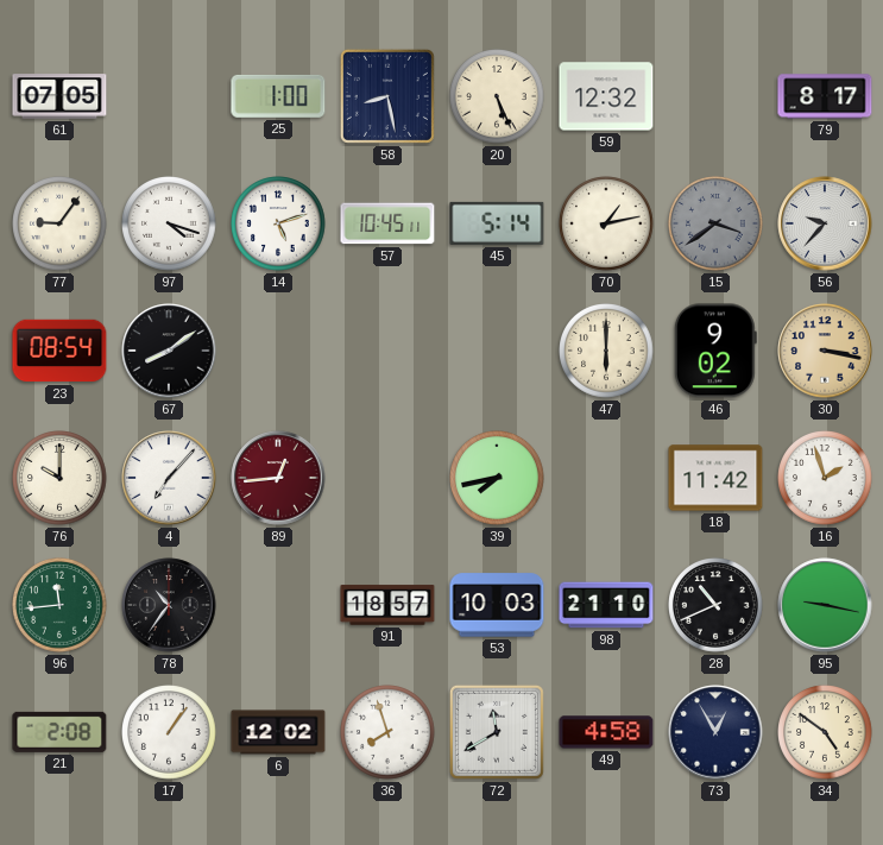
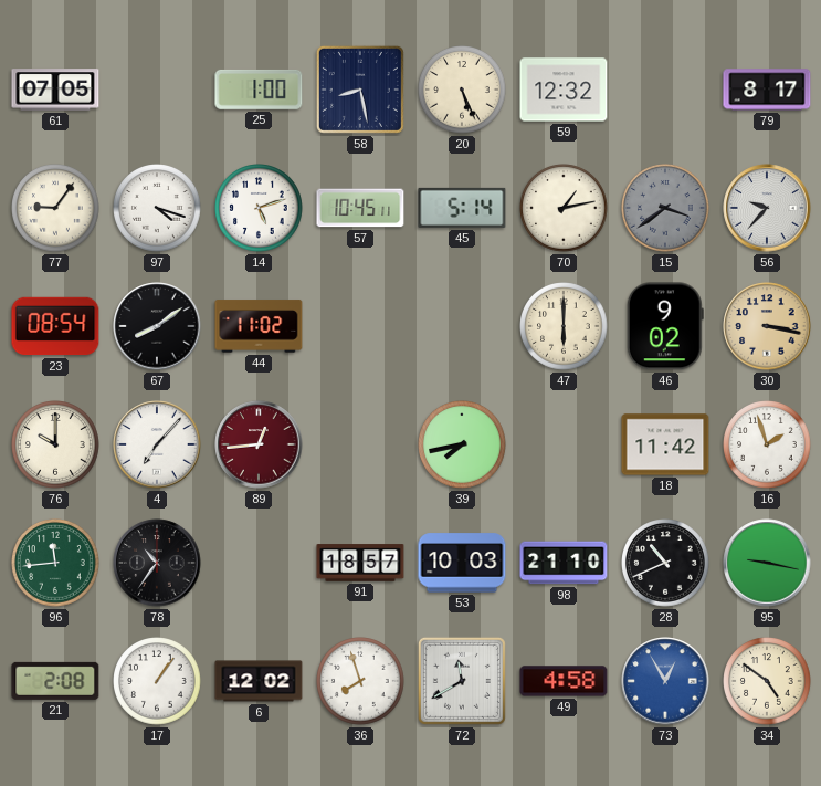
44: none -> 11:02 (259, 326)
73 dial: navy -> blue (665, 681)
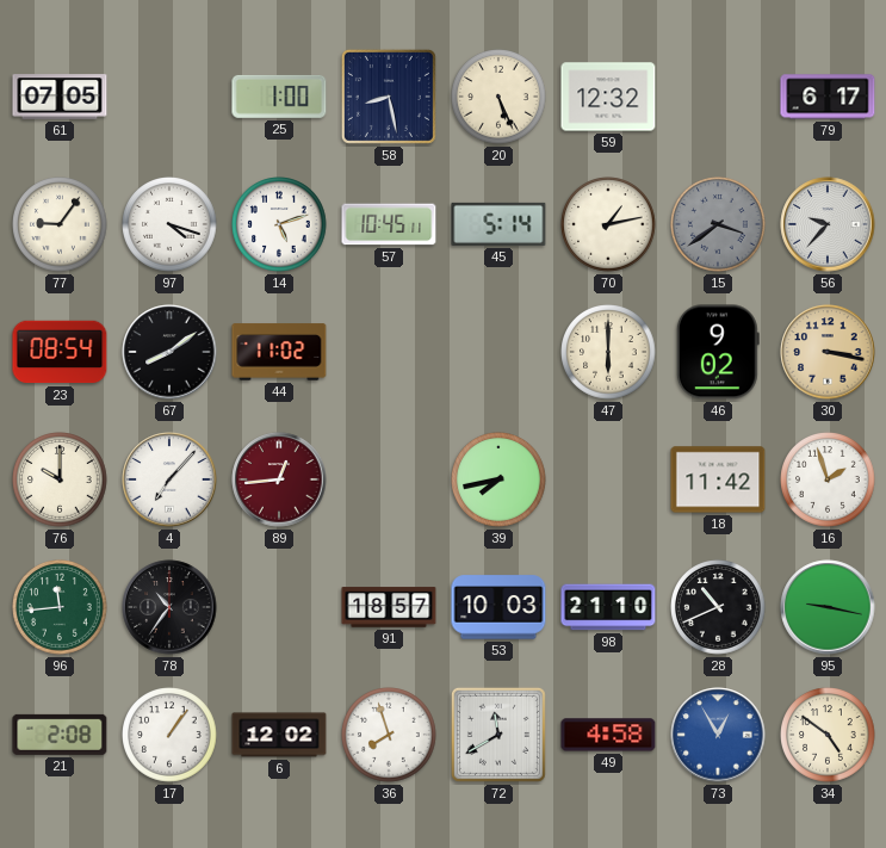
79: 8:17 -> 6:17 (828, 97)
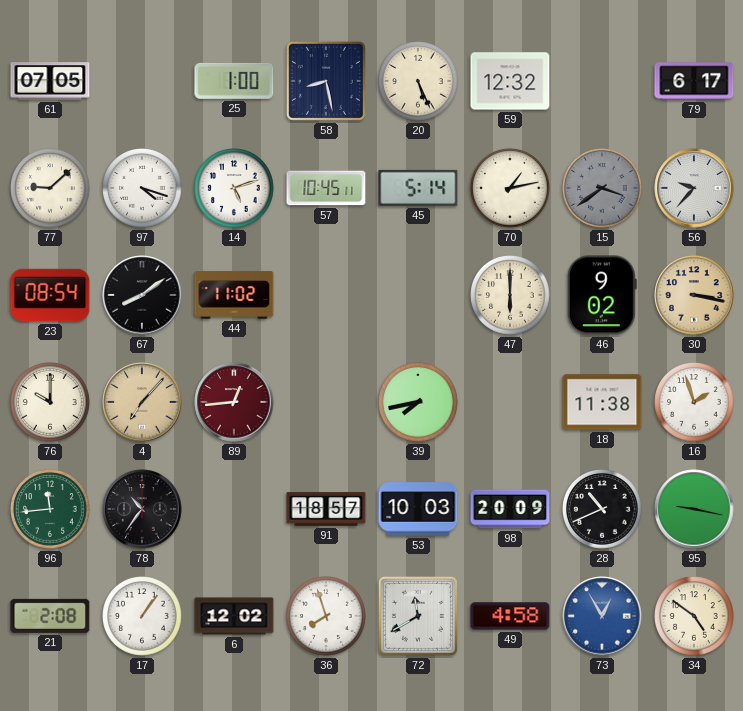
77: 9:06 -> 9:08 (50, 188)
4 dial: white -> champagne (142, 402)
18: 11:42 -> 11:38 (602, 402)
98: 21:10 -> 20:09 (510, 509)
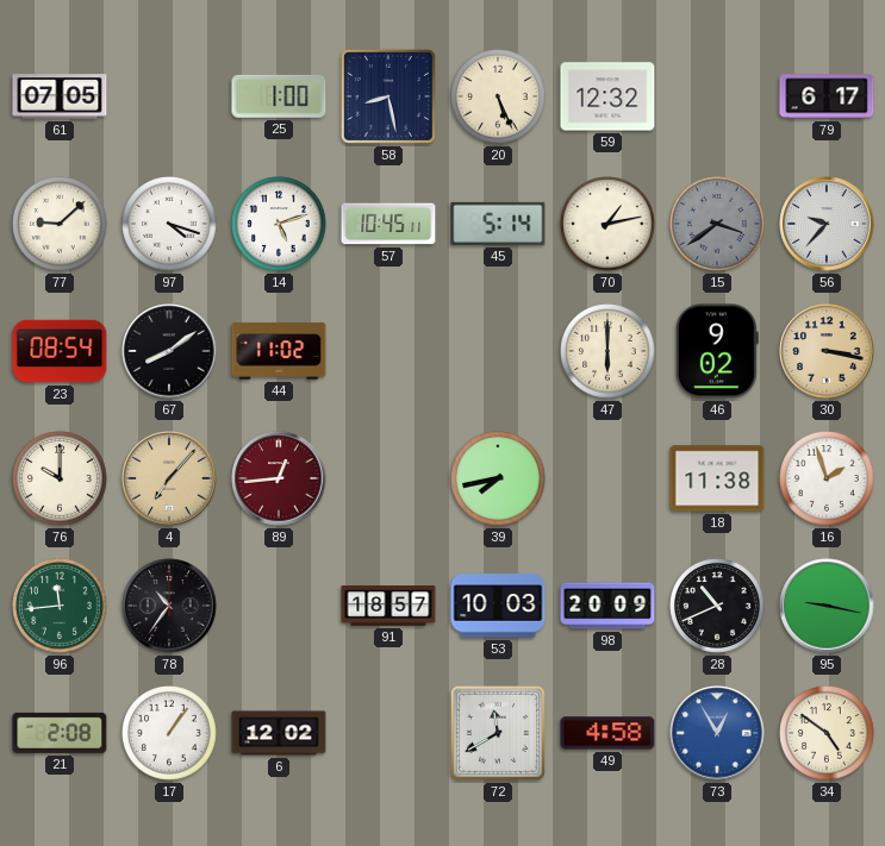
36: 7:57 -> none (326, 616)
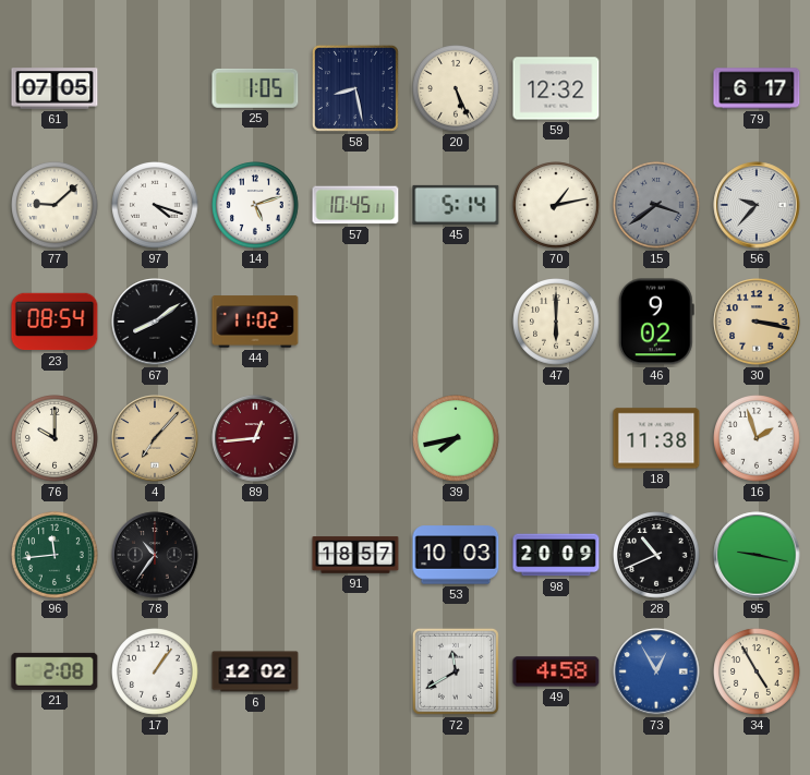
25: 1:00 -> 1:05 (255, 88)
34: 4:51 -> 4:55 (757, 671)
